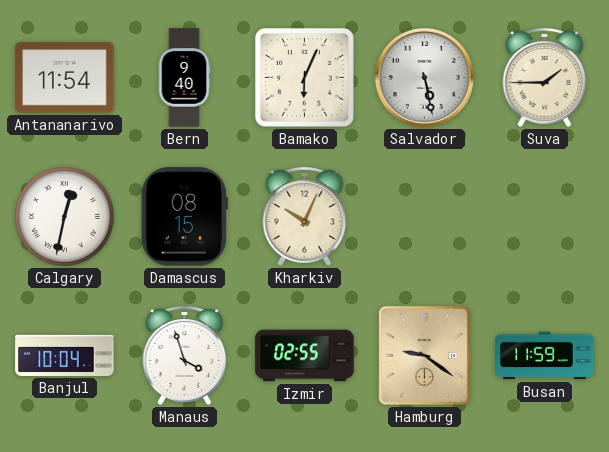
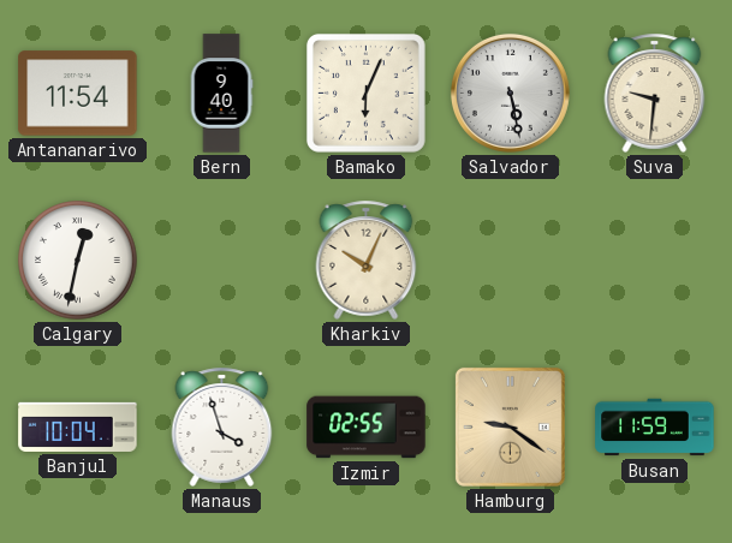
Suva: 1:45 -> 9:31 (655, 93)
Damascus: 08:15 -> none (184, 217)
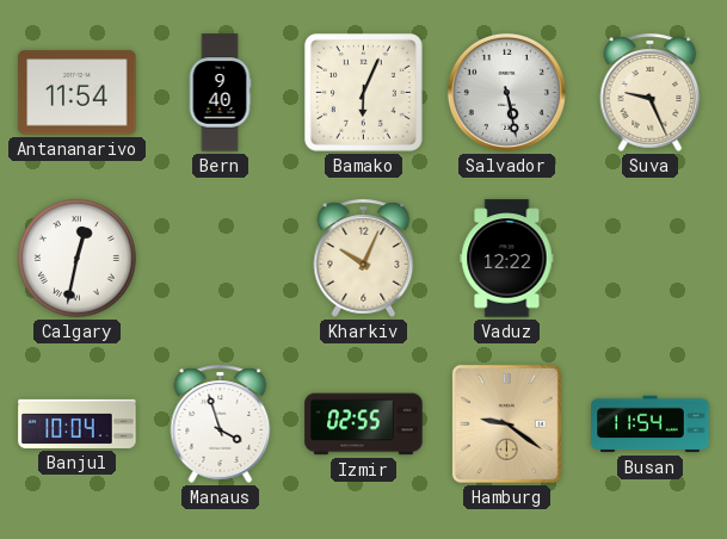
Suva: 9:31 -> 9:26 (651, 92)
Vaduz: none -> 12:22 (507, 259)
Busan: 11:59 -> 11:54 (651, 425)
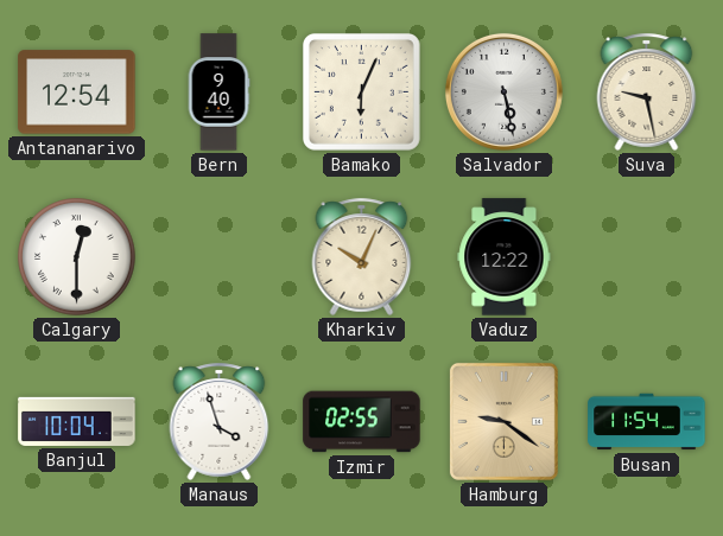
Antananarivo: 11:54 -> 12:54 (77, 92)
Suva: 9:26 -> 9:28 (647, 91)
Calgary: 12:32 -> 12:30 (77, 257)
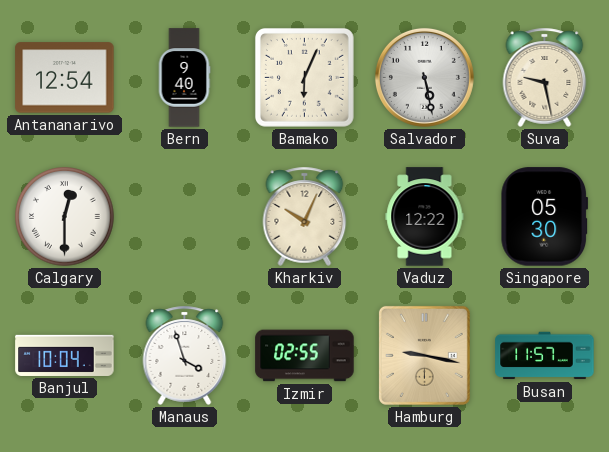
Singapore: none -> 05:30 (545, 217)
Hamburg: 9:21 -> 9:17 (424, 355)
Busan: 11:54 -> 11:57 (545, 356)
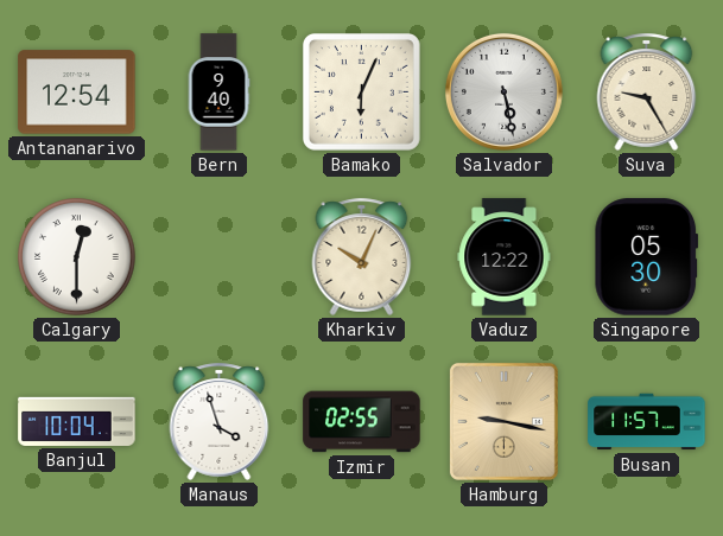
Suva: 9:28 -> 9:25 (647, 91)
